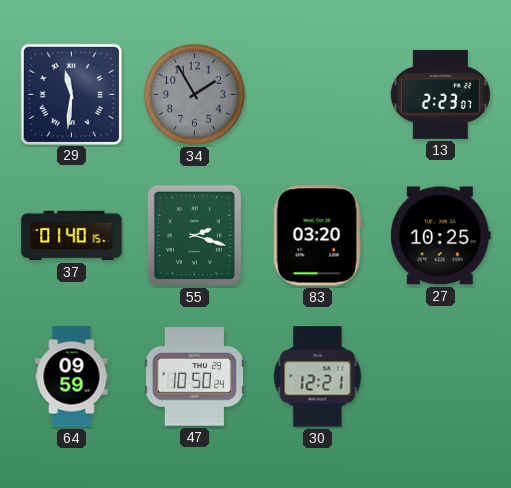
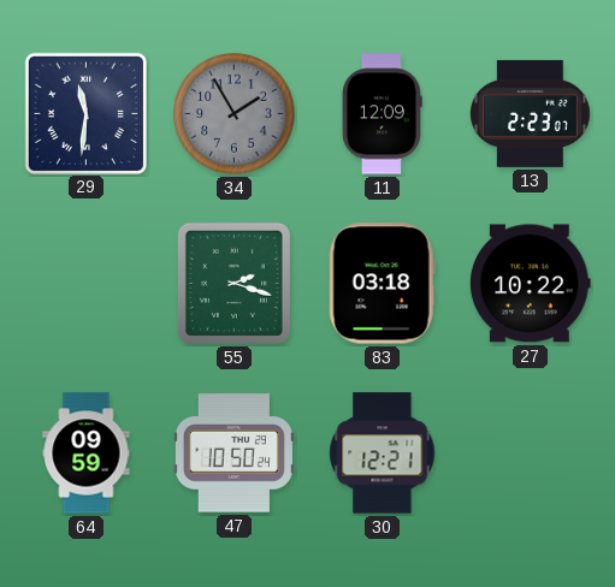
11: none -> 12:09 (382, 114)
37: 01:40 -> none (72, 236)
83: 03:20 -> 03:18 (382, 284)
27: 10:25 -> 10:22 (530, 284)
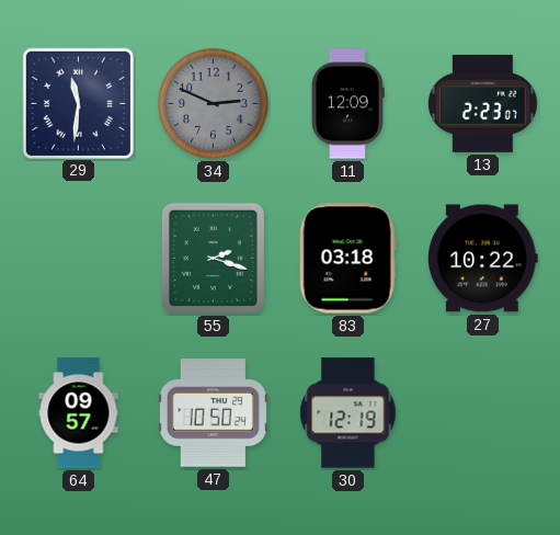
34: 1:55 -> 2:49 (214, 104)
64: 09:59 -> 09:57 (79, 413)
30: 12:21 -> 12:19 (348, 413)
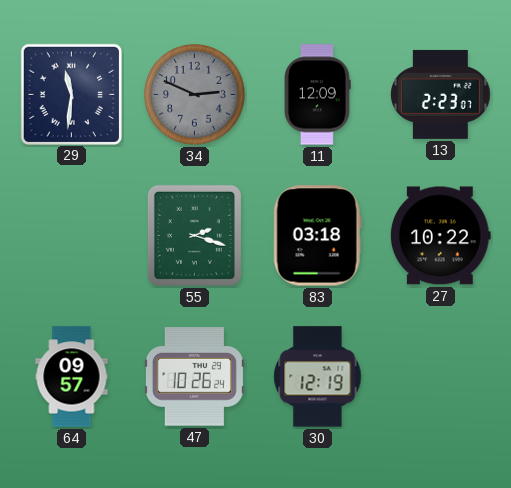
47: 10:50 -> 10:26 (194, 377)
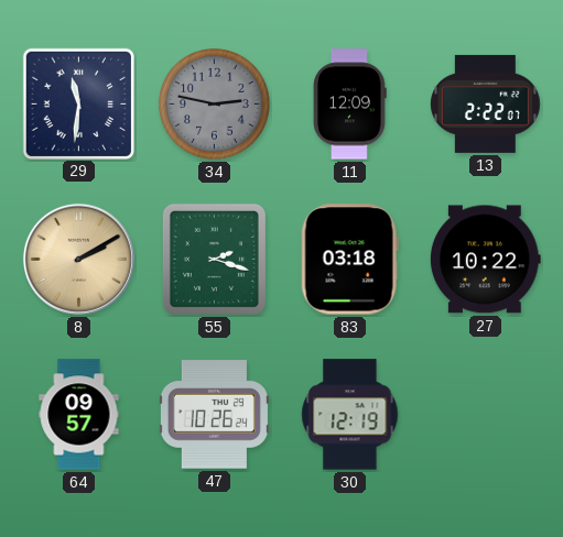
34: 2:49 -> 2:47 (215, 105)
13: 2:23 -> 2:22 (486, 103)
8: none -> 2:10 (78, 259)
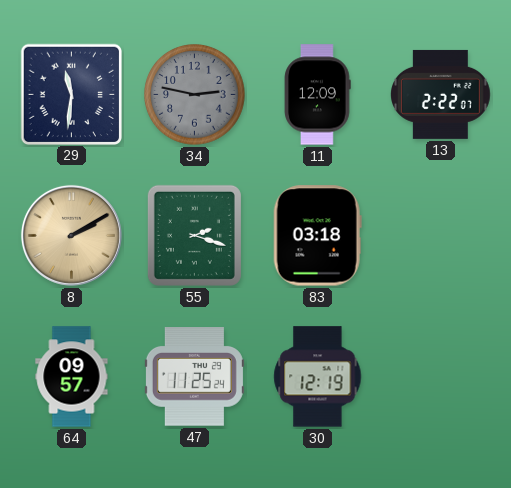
27: 10:22 -> none (485, 260)
47: 10:26 -> 11:25 (194, 377)
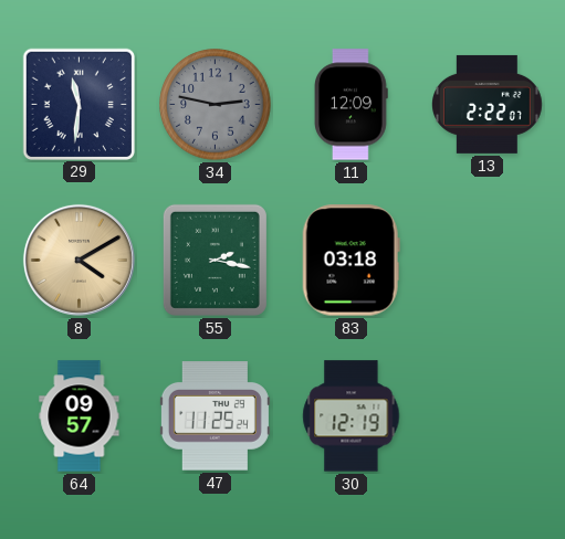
8: 2:10 -> 4:10 (79, 260)
55: 2:18 -> 2:17 (215, 260)
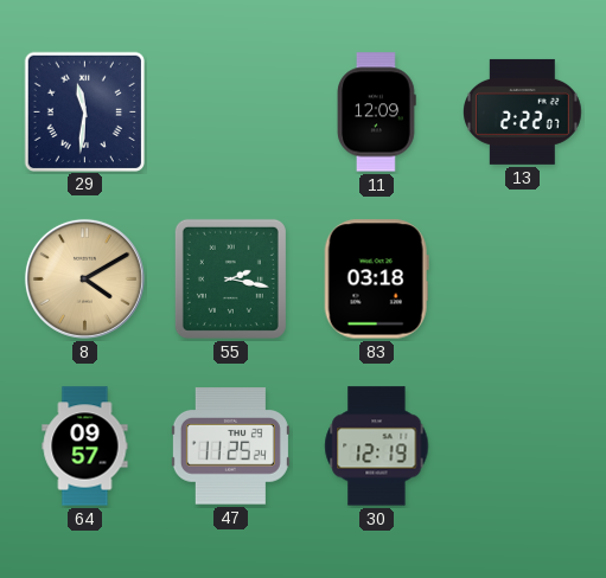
34: 2:47 -> none (216, 105)
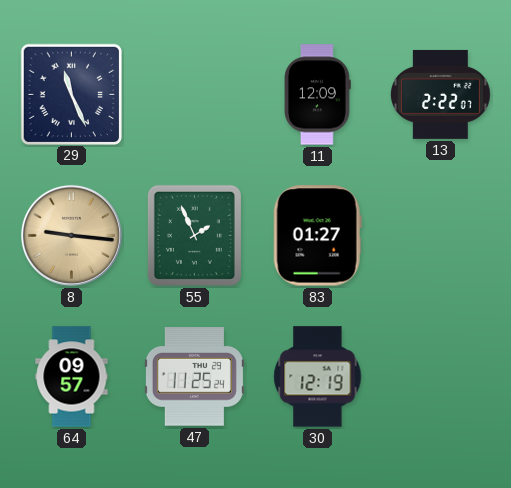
29: 11:31 -> 11:26 (71, 94)
8: 4:10 -> 9:16 (71, 235)
55: 2:17 -> 1:56 (194, 235)
83: 03:18 -> 01:27 (317, 236)
